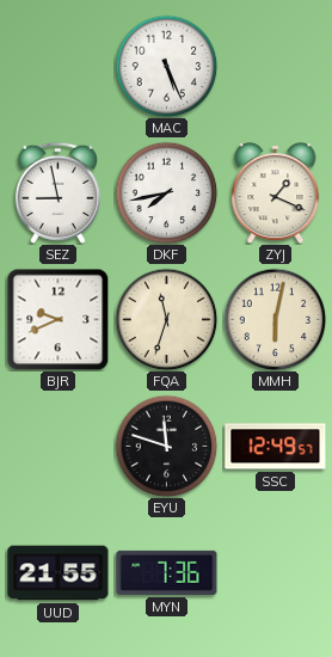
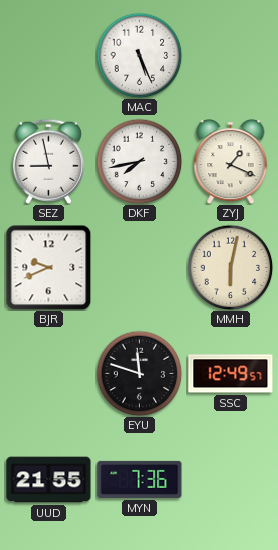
FQA: 11:33 -> none (166, 319)
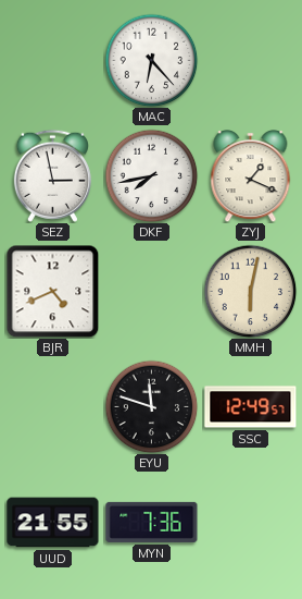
MAC: 5:26 -> 6:23 (151, 60)
SEZ: 8:58 -> 2:58 (52, 175)
BJR: 9:41 -> 4:41 (52, 291)
